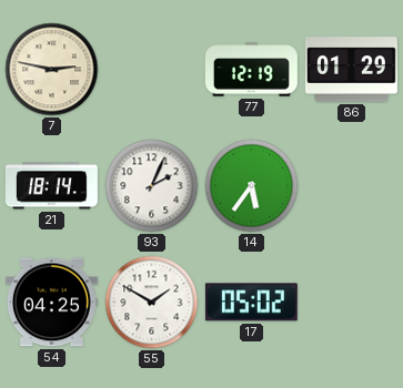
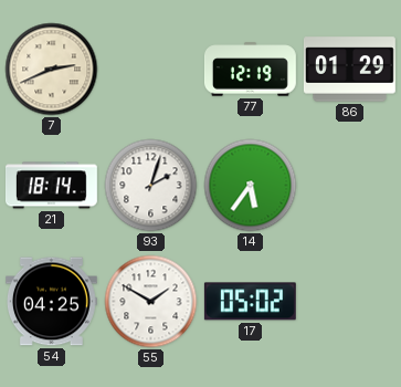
7: 2:47 -> 2:41 (52, 70)
93: 2:04 -> 2:03 (151, 186)
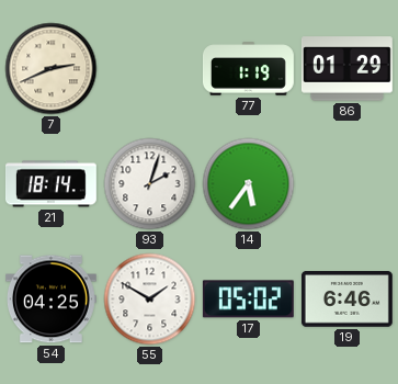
77: 12:19 -> 1:19 (249, 69)
19: none -> 6:46 (346, 300)
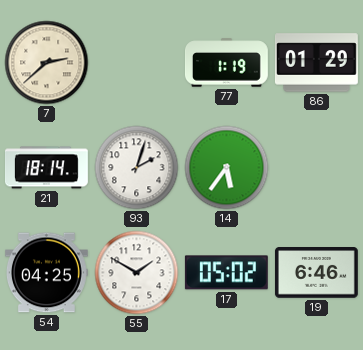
7: 2:41 -> 2:38 (47, 63)
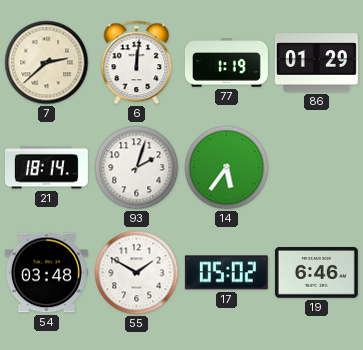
6: none -> 12:01 (137, 63)
54: 04:25 -> 03:48 (46, 273)
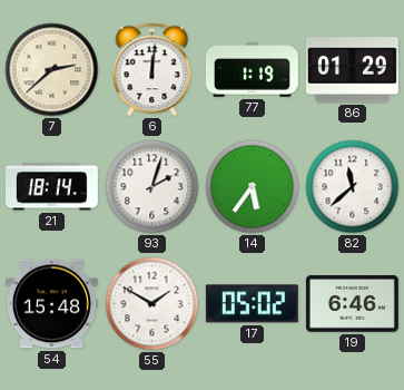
82: none -> 11:38 (353, 187)
54: 03:48 -> 15:48 (51, 304)
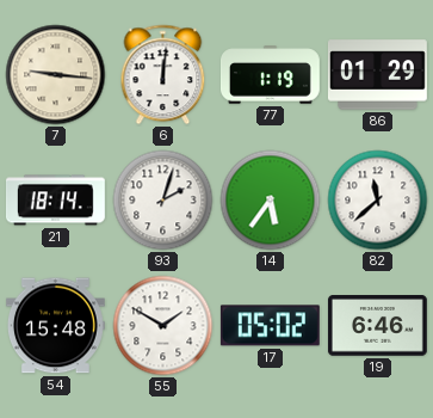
7: 2:38 -> 9:16 (56, 75)
